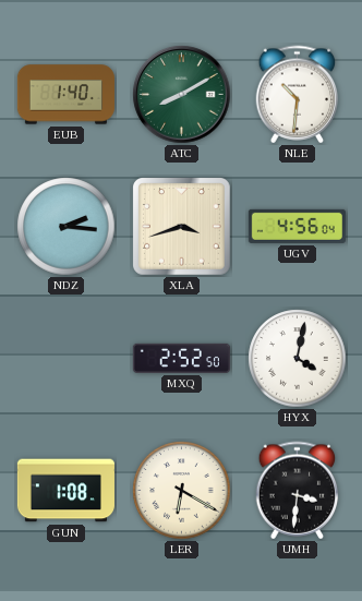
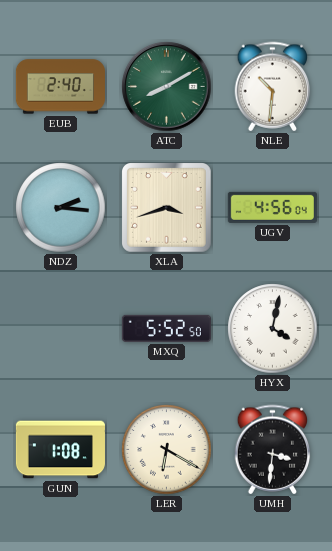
EUB: 1:40 -> 2:40 (60, 87)
MXQ: 2:52 -> 5:52 (166, 328)
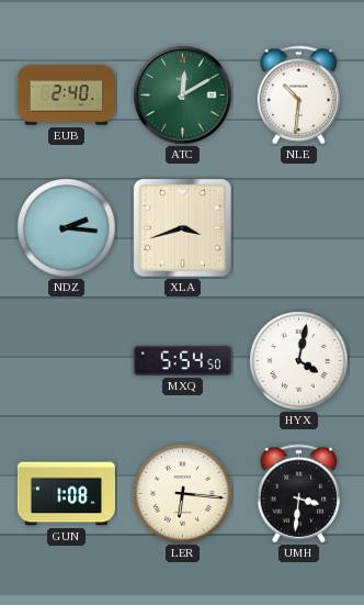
ATC: 8:10 -> 12:10 (183, 96)
UGV: 4:56 -> none (272, 207)
MXQ: 5:52 -> 5:54 (182, 360)
LER: 6:20 -> 6:16 (183, 494)
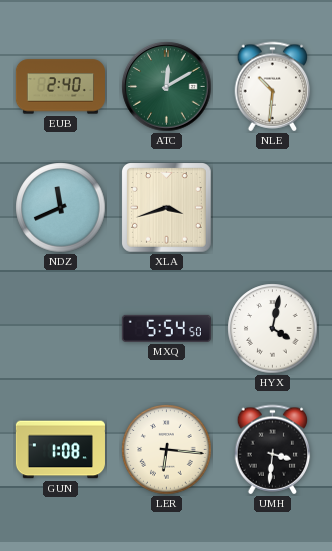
NDZ: 2:16 -> 11:41 (61, 208)
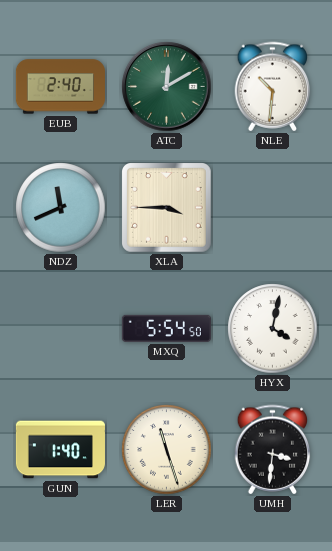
XLA: 3:42 -> 3:45 (167, 208)
GUN: 1:08 -> 1:40 (60, 450)
LER: 6:16 -> 11:27 (167, 450)
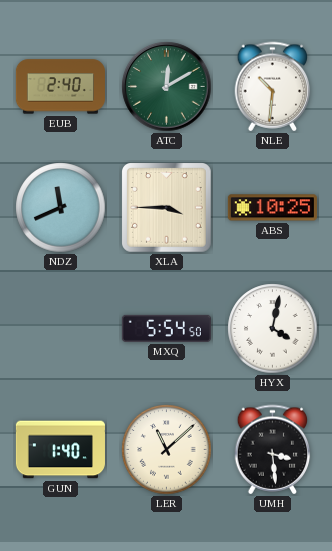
ABS: none -> 10:25 (272, 208)
LER: 11:27 -> 11:08 (167, 450)
UMH: 3:31 -> 3:29 (273, 450)
